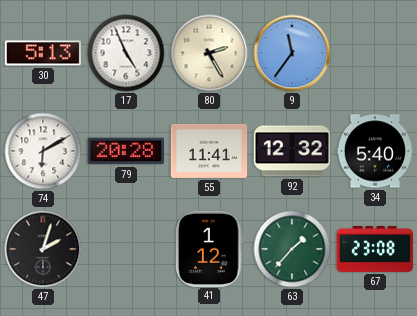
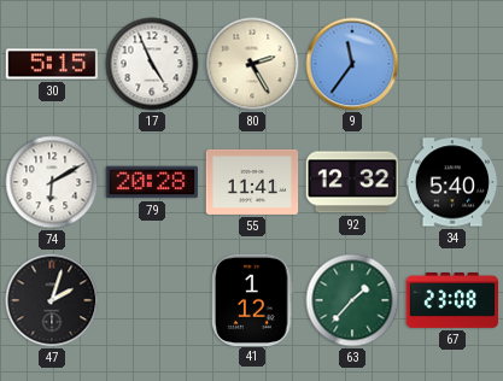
30: 5:13 -> 5:15 (52, 64)
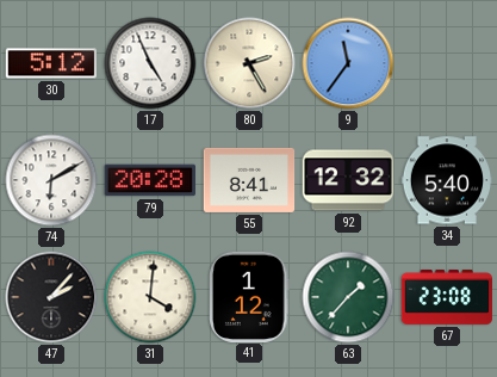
30: 5:15 -> 5:12 (51, 63)
55: 11:41 -> 8:41 (249, 180)
47: 2:03 -> 2:07 (51, 297)
31: none -> 4:01 (150, 297)
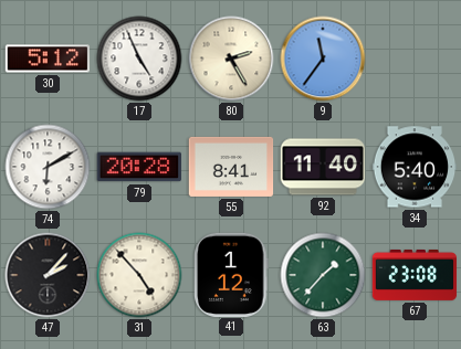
92: 12:32 -> 11:40 (323, 167)
31: 4:01 -> 4:53 (139, 275)
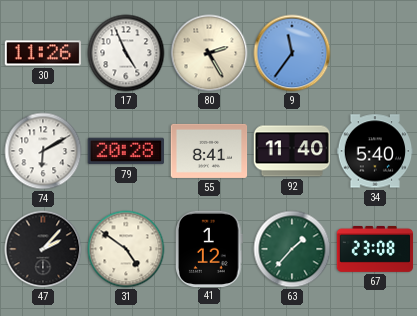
30: 5:12 -> 11:26 (43, 53)
31: 4:53 -> 4:51 (126, 249)
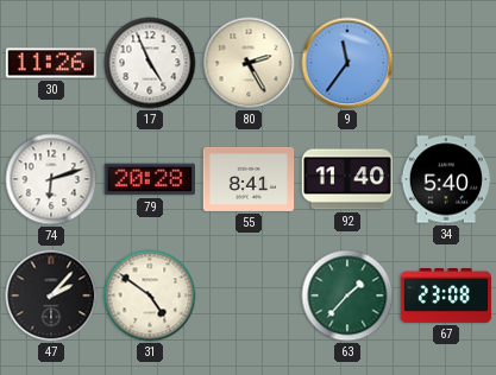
74: 6:10 -> 6:12 (51, 179)
41: 1:12 -> none (210, 248)
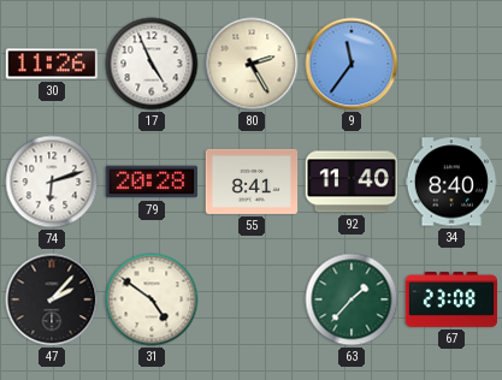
34: 5:40 -> 8:40 (451, 182)
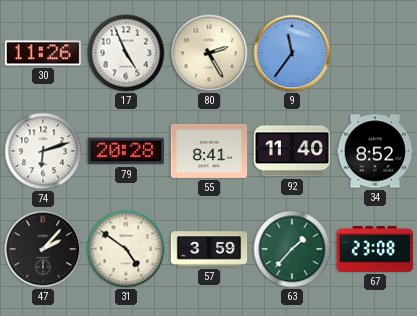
34: 8:40 -> 8:52 (375, 151)
57: none -> 3:59 (209, 249)
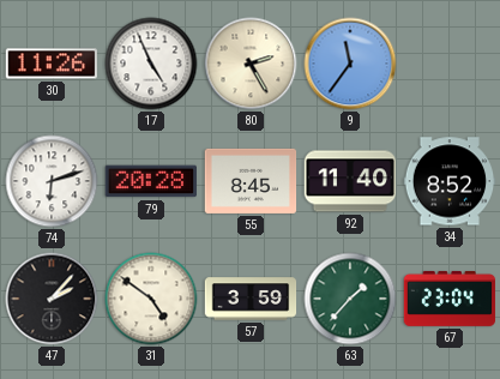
55: 8:41 -> 8:45 (251, 181)
67: 23:08 -> 23:04 (450, 299)
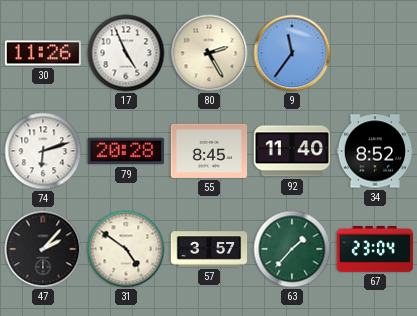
57: 3:59 -> 3:57 (209, 249)
